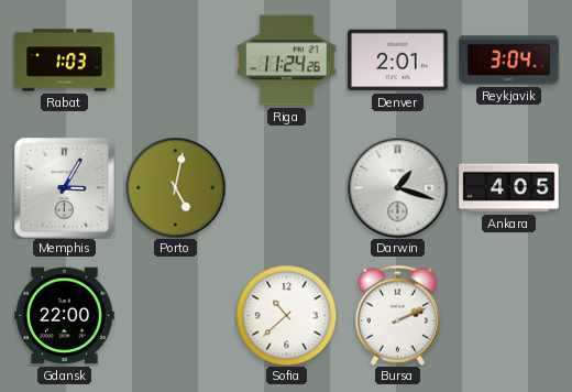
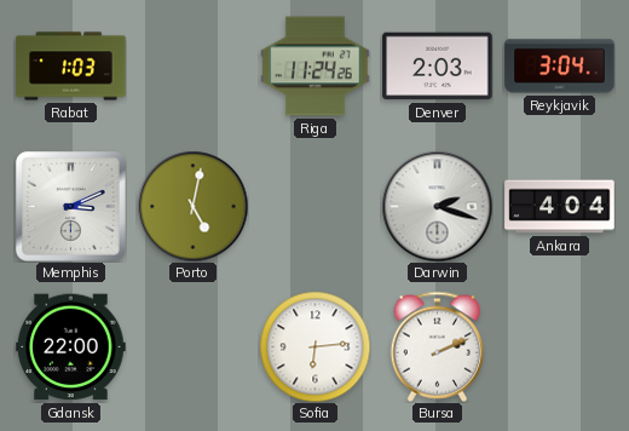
Denver: 2:01 -> 2:03 (438, 67)
Memphis: 3:05 -> 3:11 (70, 206)
Darwin: 1:18 -> 2:18 (437, 206)
Ankara: 4:05 -> 4:04 (560, 207)
Sofia: 10:38 -> 6:14 (314, 346)
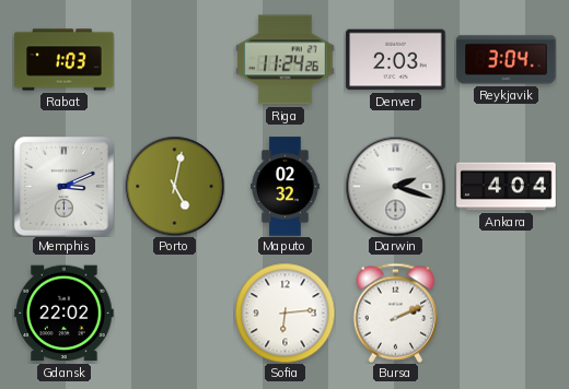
Maputo: none -> 02:32 (286, 187)
Gdansk: 22:00 -> 22:02 (65, 314)
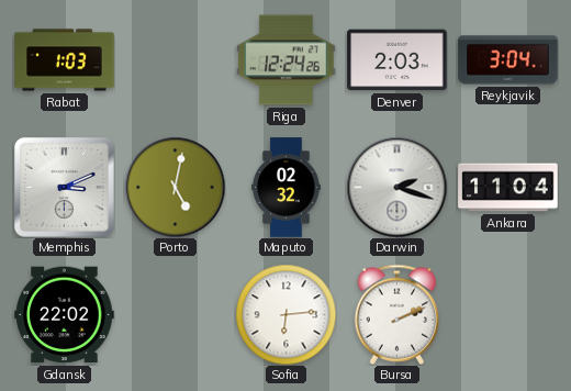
Riga: 11:24 -> 12:24 (287, 60)
Ankara: 4:04 -> 11:04 (508, 188)
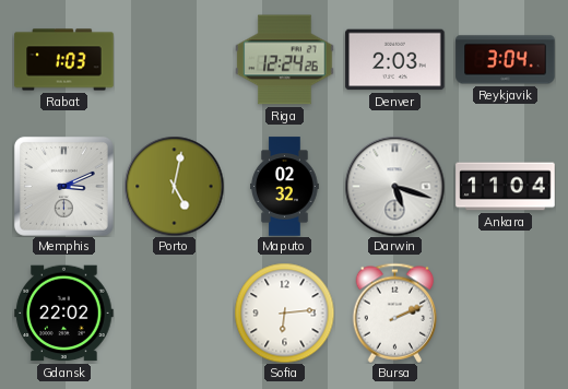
Darwin: 2:18 -> 5:18 (394, 186)
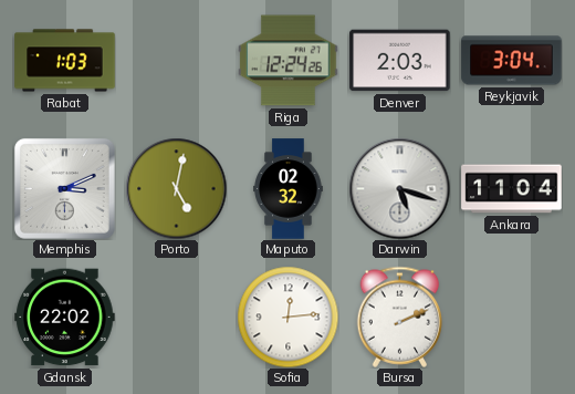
Sofia: 6:14 -> 12:14 (287, 317)
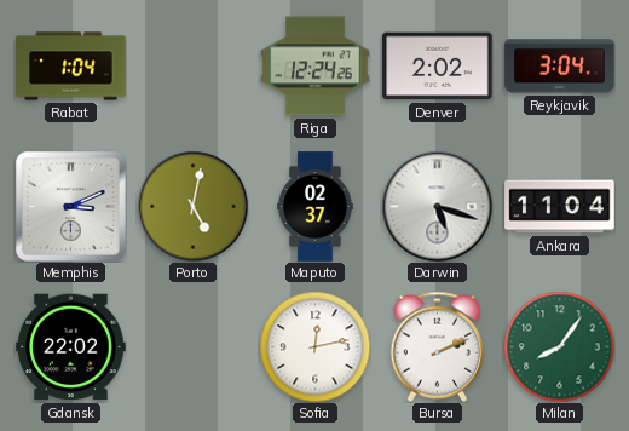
Rabat: 1:03 -> 1:04 (71, 67)
Denver: 2:03 -> 2:02 (438, 67)
Maputo: 02:32 -> 02:37 (316, 207)
Sofia: 12:14 -> 12:13 (314, 346)
Milan: none -> 8:06 (559, 346)
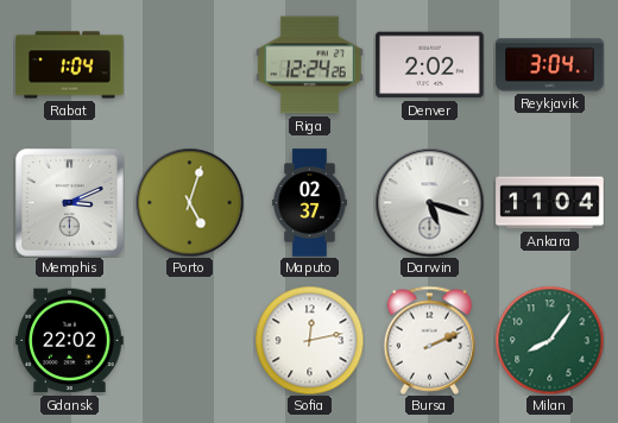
Porto: 5:02 -> 5:03 (189, 202)
